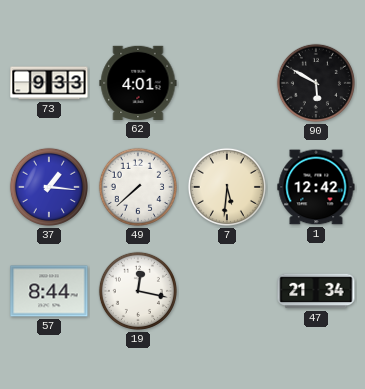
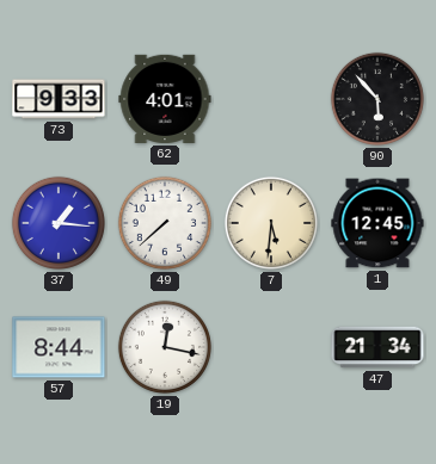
90: 5:50 -> 5:53 (377, 99)
1: 12:42 -> 12:45 (377, 223)
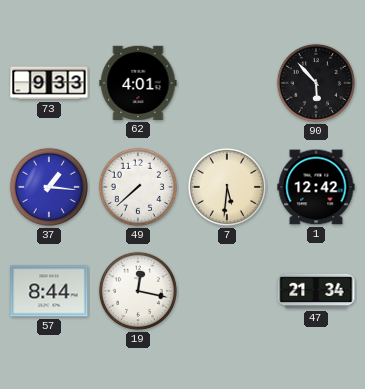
1: 12:45 -> 12:42 (316, 187)
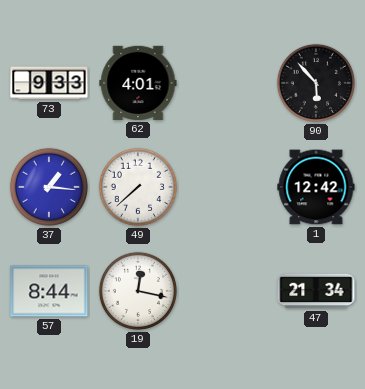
7: 5:31 -> none (227, 187)
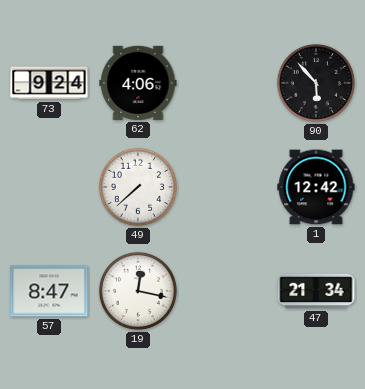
73: 9:33 -> 9:24 (49, 83)
62: 4:01 -> 4:06 (138, 83)
37: 1:16 -> none (49, 187)
57: 8:44 -> 8:47 (49, 291)
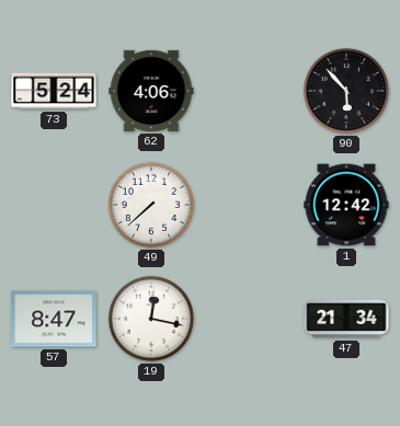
73: 9:24 -> 5:24 (54, 91)
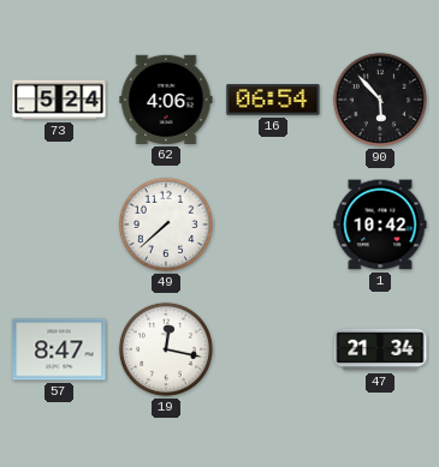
16: none -> 06:54 (273, 100)
1: 12:42 -> 10:42 (380, 224)
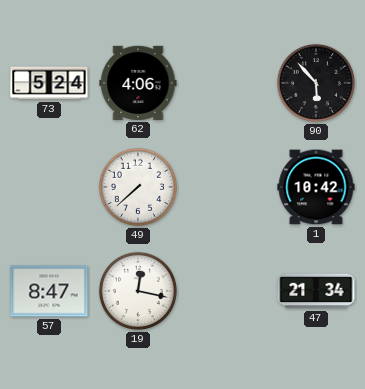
16: 06:54 -> none (273, 100)
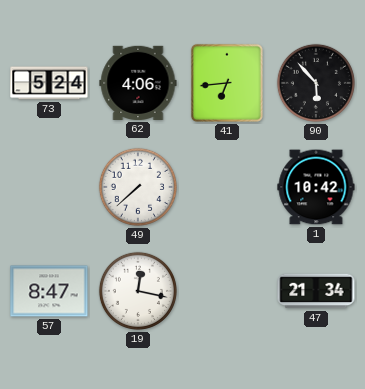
41: none -> 6:44 (227, 83)
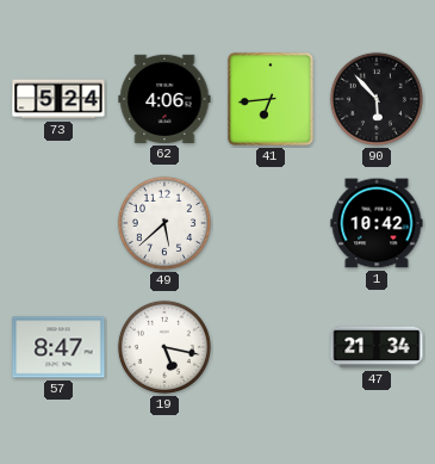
49: 7:38 -> 5:38 (164, 223)
19: 12:17 -> 5:17 (164, 347)
